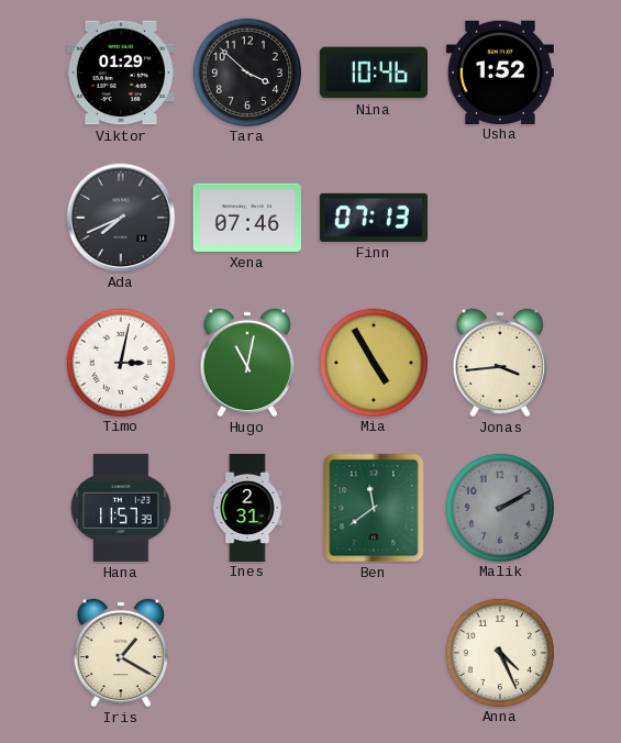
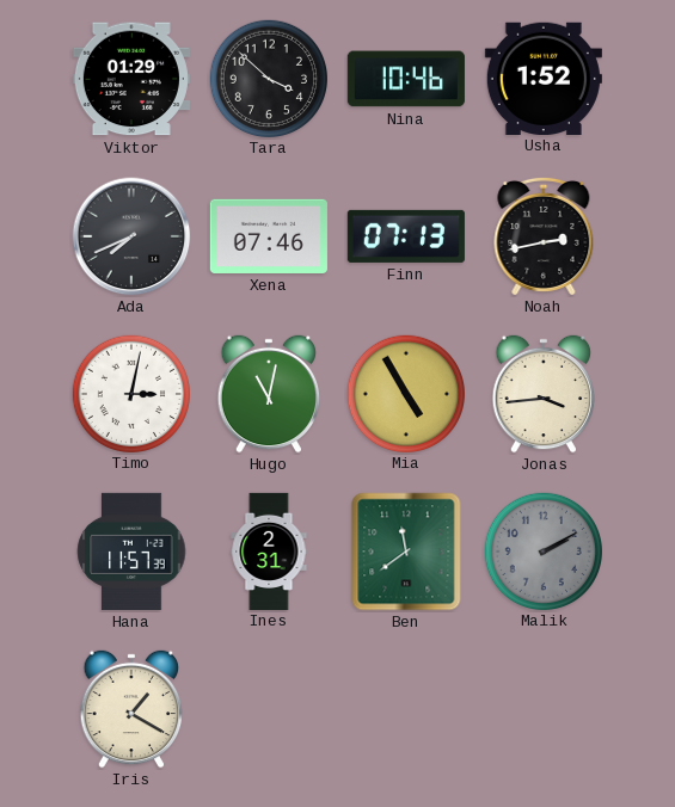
Noah: none -> 2:43 (544, 236)
Anna: 4:26 -> none (499, 652)
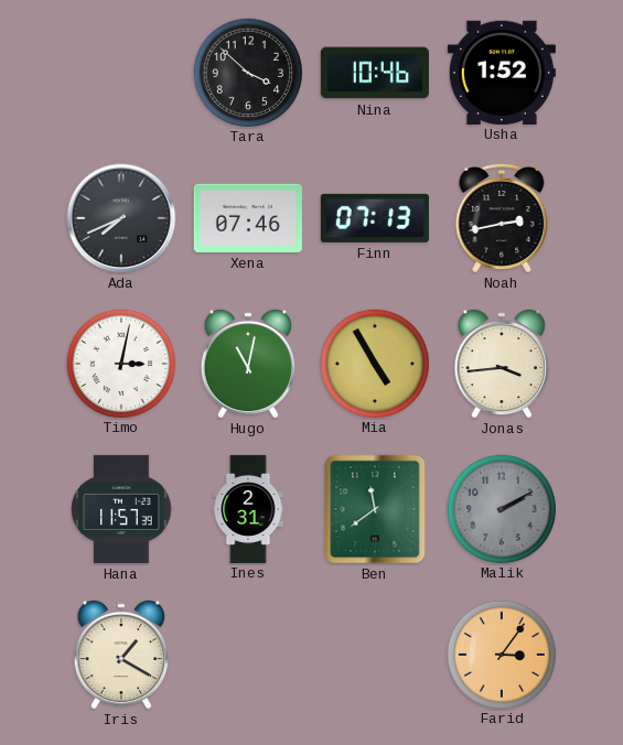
Viktor: 01:29 -> none (131, 79)
Farid: none -> 3:06 (501, 654)
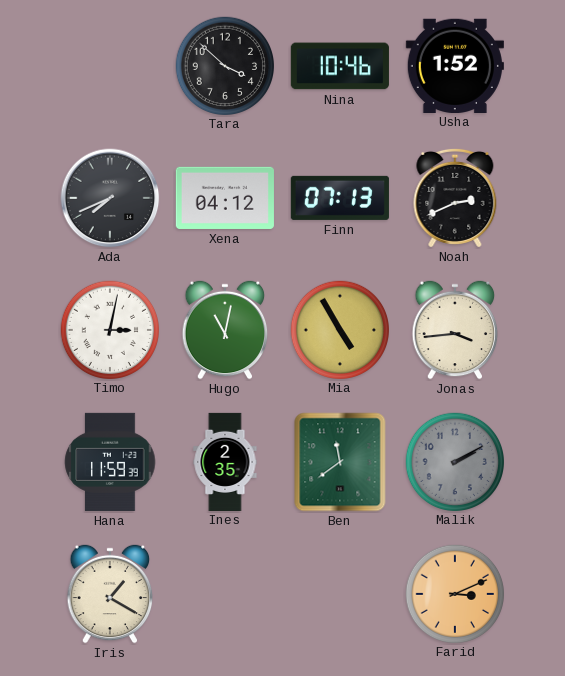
Xena: 07:46 -> 04:12 (225, 198)
Noah: 2:43 -> 2:41 (455, 198)
Hana: 11:57 -> 11:59 (110, 462)
Ines: 2:31 -> 2:35 (225, 461)
Farid: 3:06 -> 3:11 (454, 593)
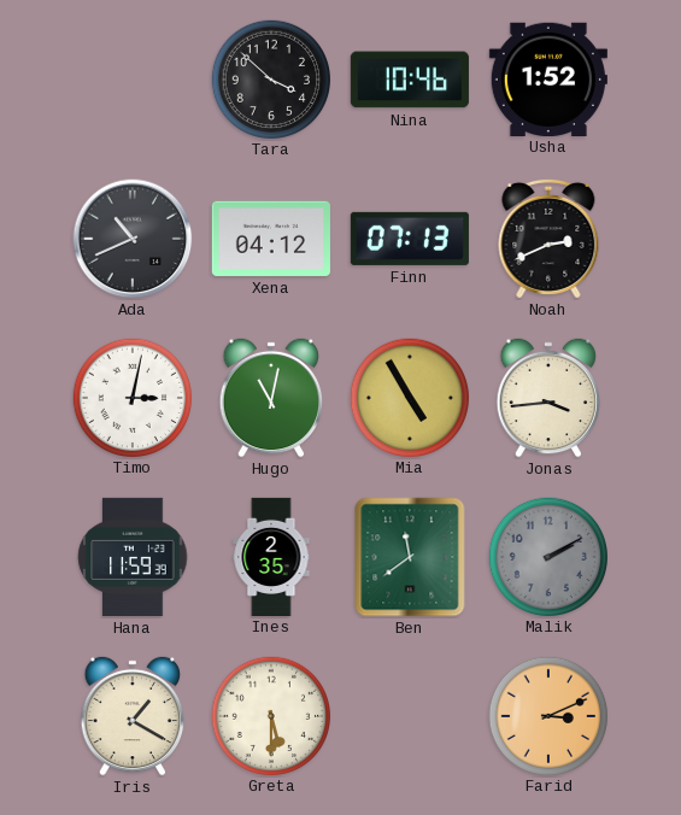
Ada: 7:41 -> 10:41 (133, 239)
Greta: none -> 5:30 (270, 715)
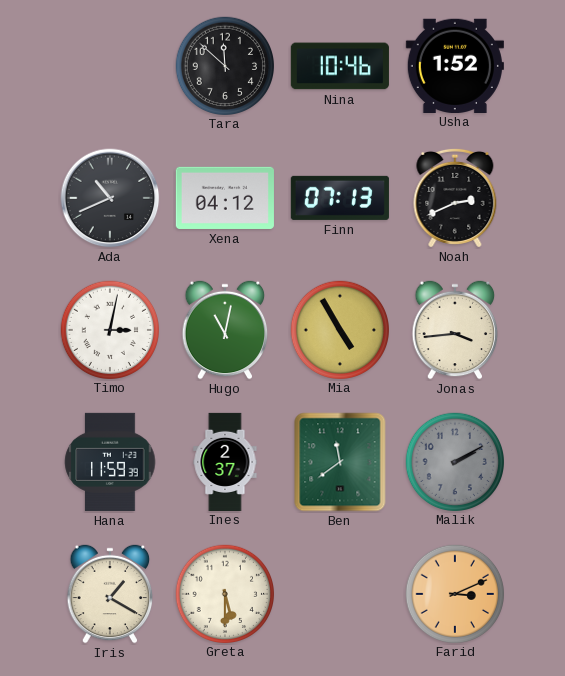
Tara: 3:52 -> 11:52 (224, 65)
Ines: 2:35 -> 2:37 (225, 461)
